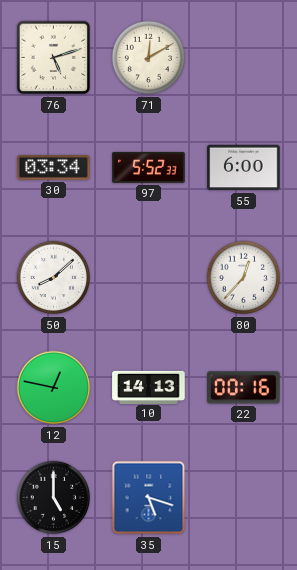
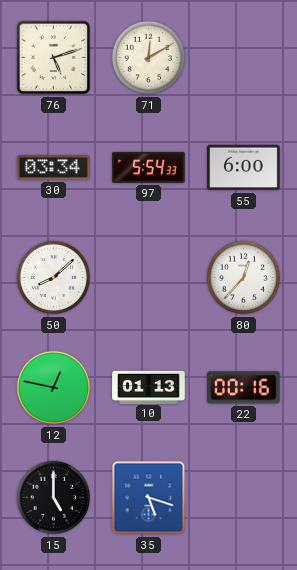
97: 5:52 -> 5:54 (149, 167)
10: 14:13 -> 01:13 (149, 387)
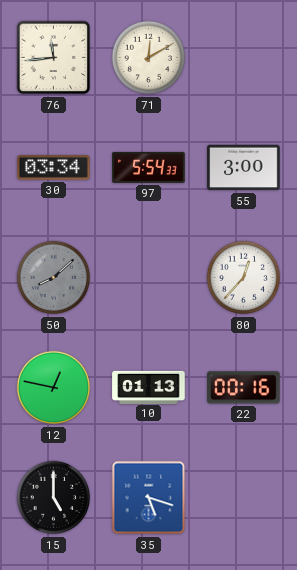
76: 5:12 -> 11:44 (54, 58)
55: 6:00 -> 3:00 (244, 168)
50 dial: white -> grey (54, 278)
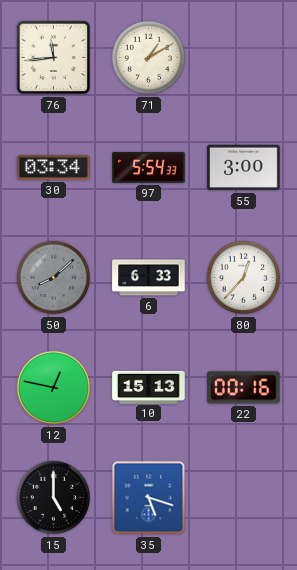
71: 12:10 -> 1:10 (149, 58)
6: none -> 6:33 (149, 278)
10: 01:13 -> 15:13 (149, 387)
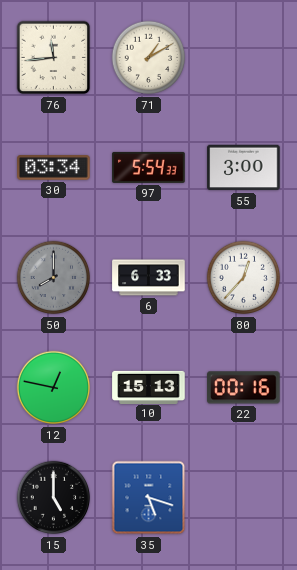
50: 8:08 -> 8:00 (54, 278)
